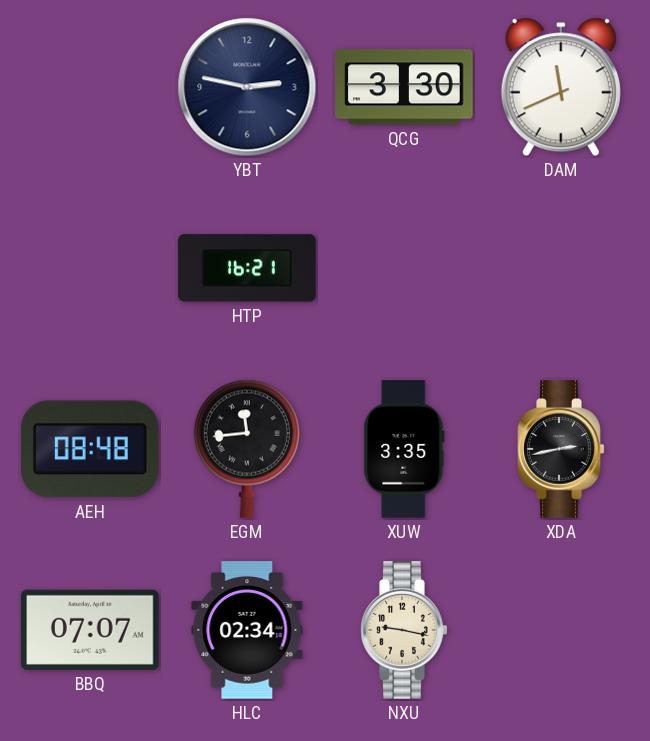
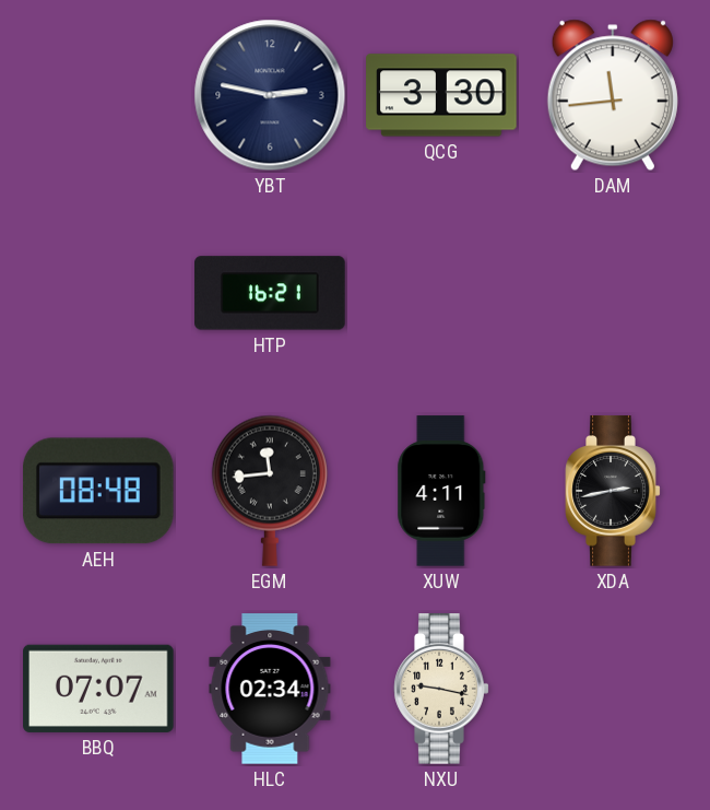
DAM: 11:41 -> 11:44 (613, 95)
XUW: 3:35 -> 4:11 (441, 491)
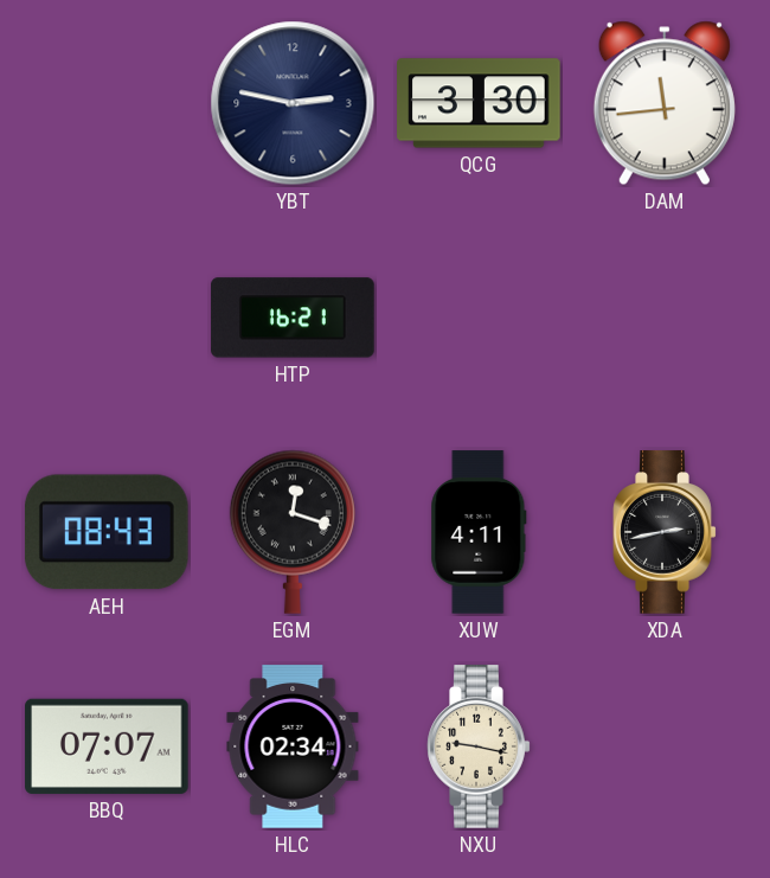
AEH: 08:48 -> 08:43 (107, 532)
EGM: 11:44 -> 12:18 (293, 532)
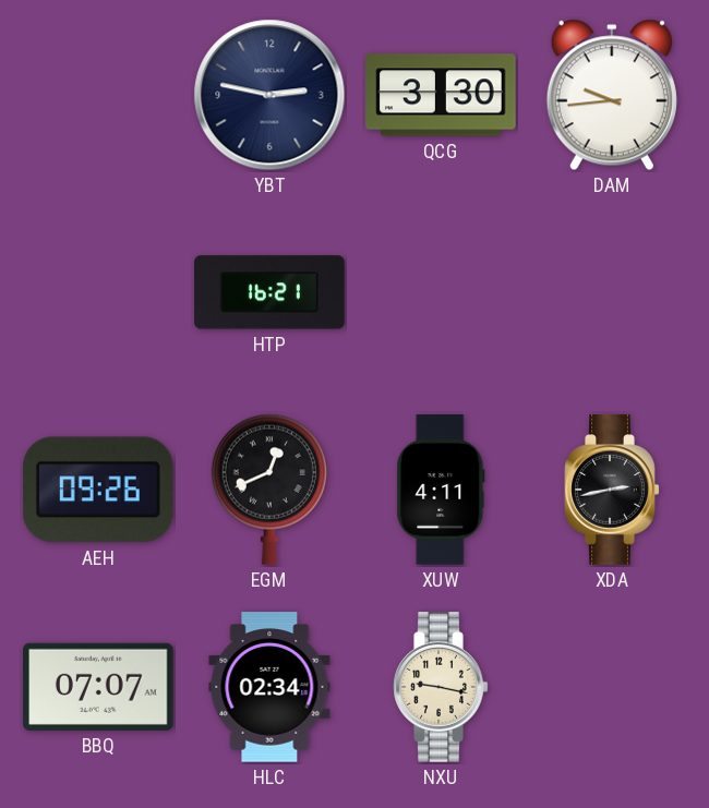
DAM: 11:44 -> 9:44 (612, 95)
AEH: 08:43 -> 09:26 (98, 490)
EGM: 12:18 -> 12:41 (269, 490)
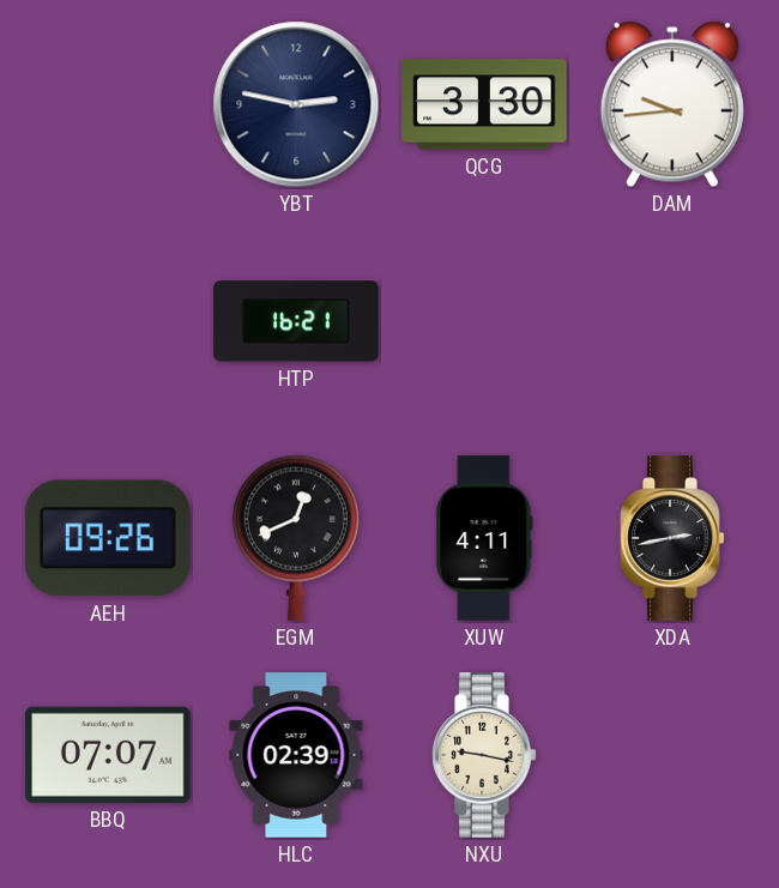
HLC: 02:34 -> 02:39 (296, 755)
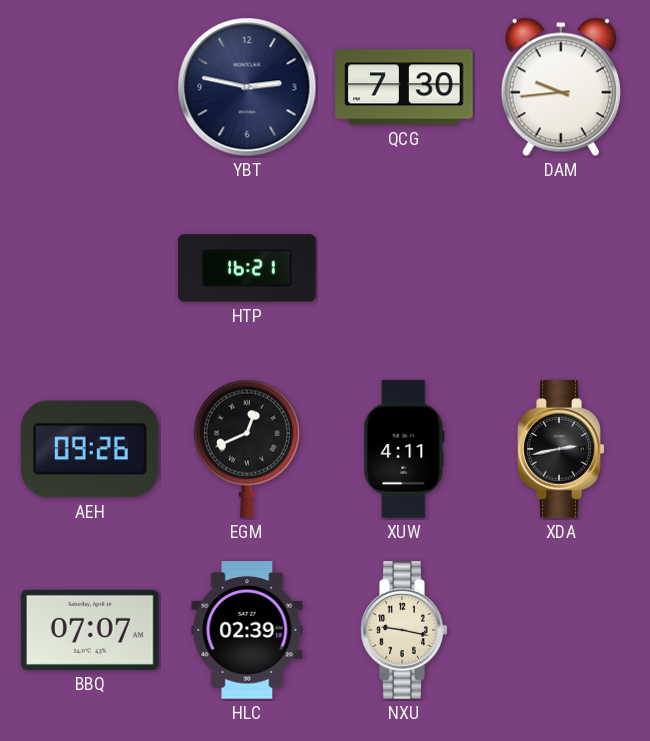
QCG: 3:30 -> 7:30 (404, 87)
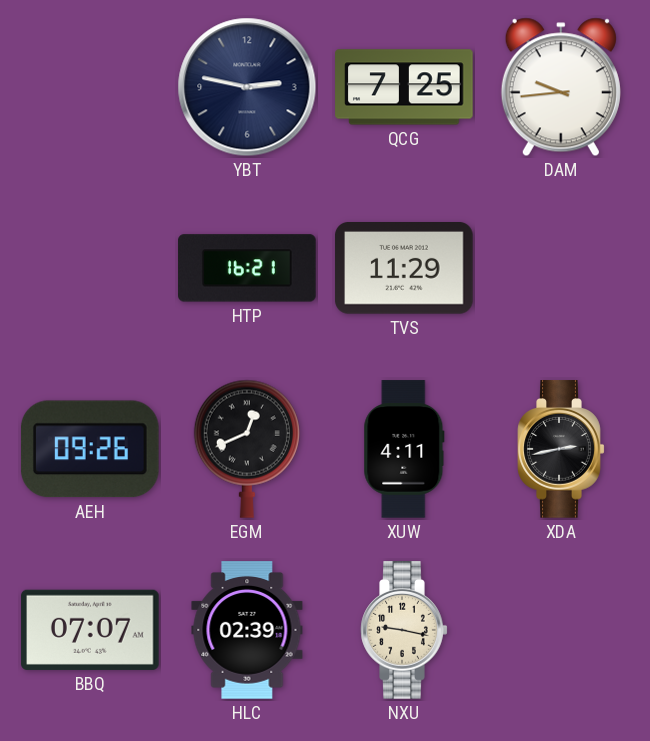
QCG: 7:30 -> 7:25 (404, 87)
TVS: none -> 11:29 (404, 268)
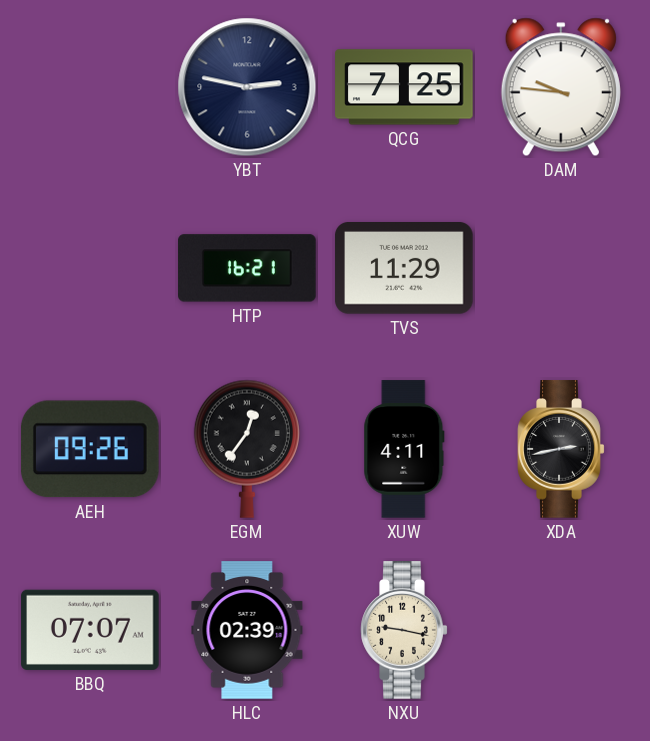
DAM: 9:44 -> 9:46 (561, 87)
EGM: 12:41 -> 12:36 (247, 449)
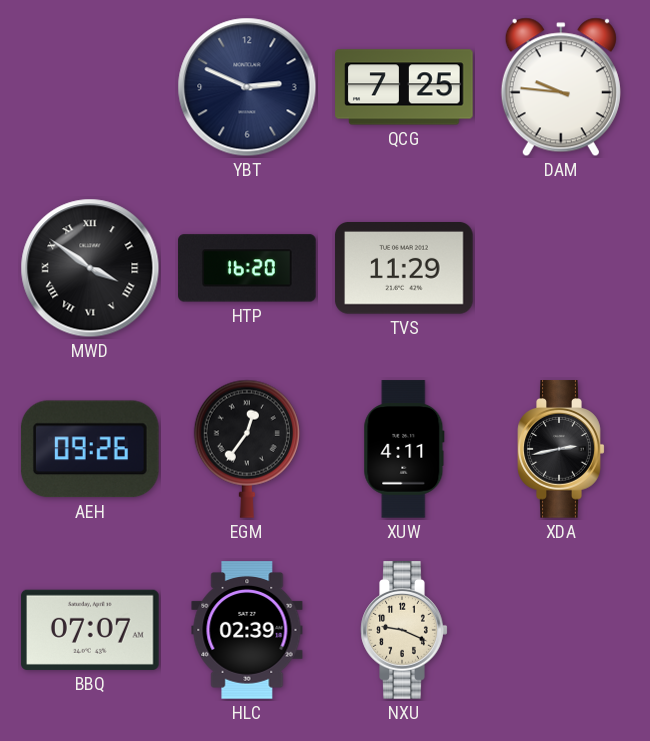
YBT: 2:47 -> 2:49 (247, 87)
MWD: none -> 3:51 (90, 268)
HTP: 16:21 -> 16:20 (247, 268)
NXU: 9:17 -> 9:19 (404, 630)
